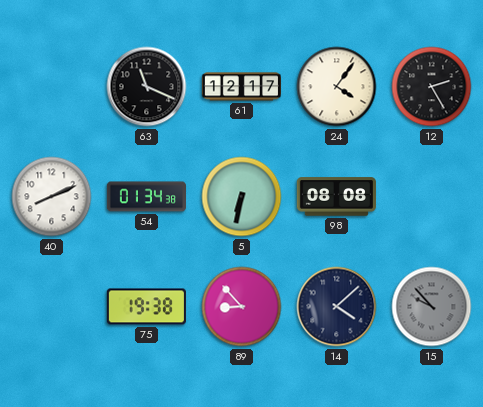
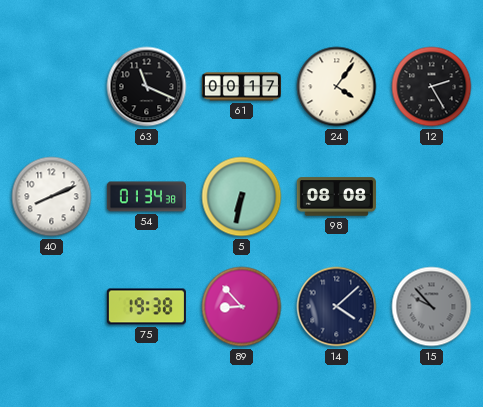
61: 12:17 -> 00:17 (241, 87)
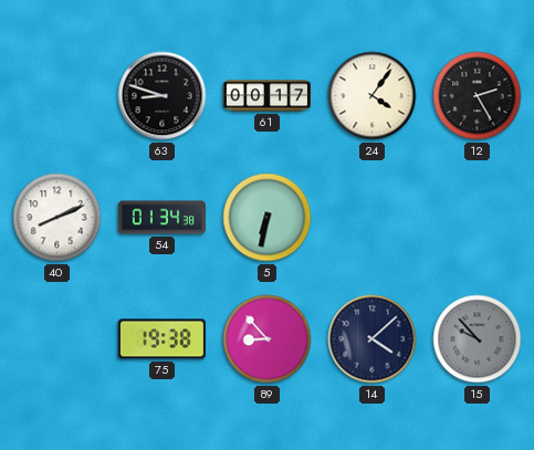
63: 11:19 -> 8:48 (163, 96)
98: 08:08 -> none (336, 197)
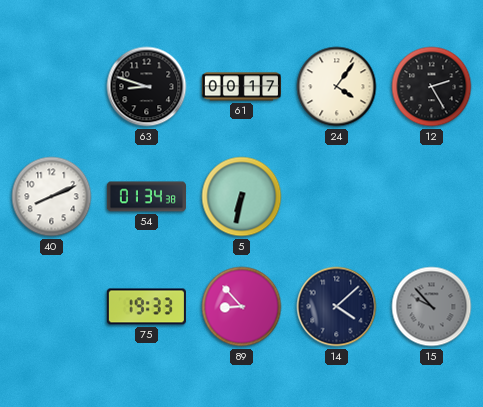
75: 19:38 -> 19:33 (146, 307)
